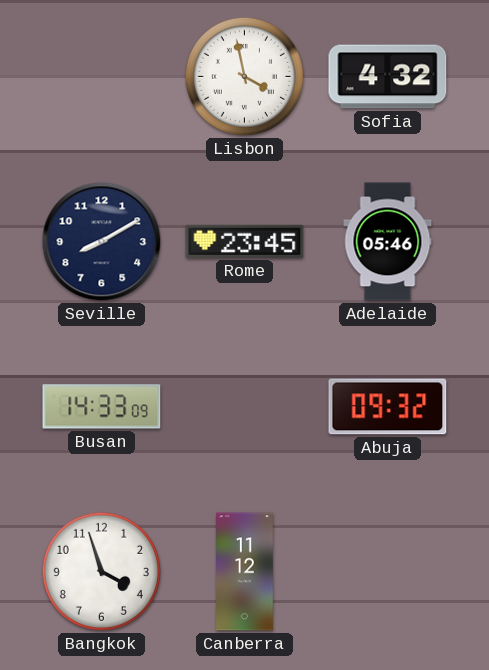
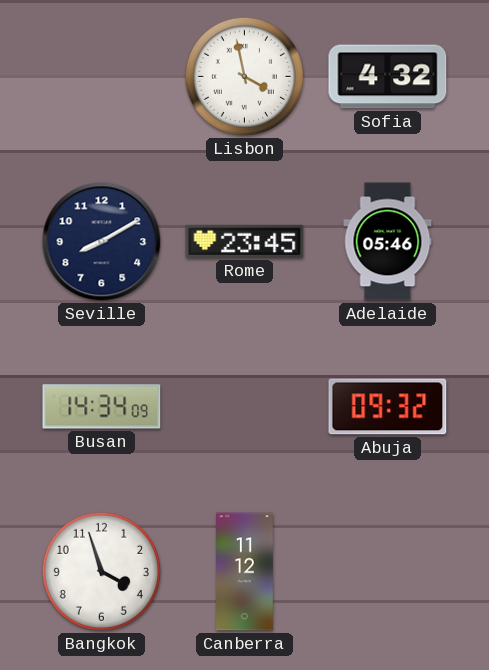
Busan: 14:33 -> 14:34 (102, 407)
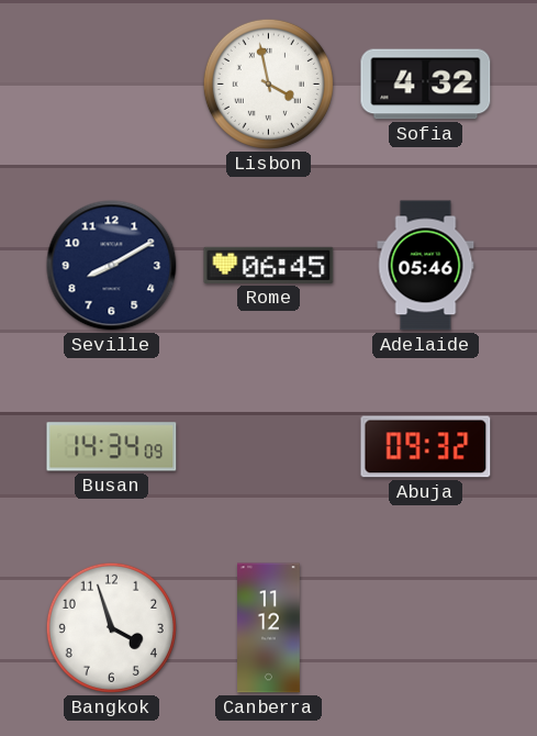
Rome: 23:45 -> 06:45 (269, 265)
